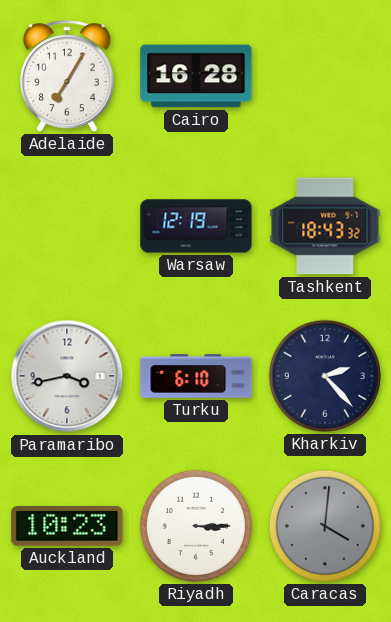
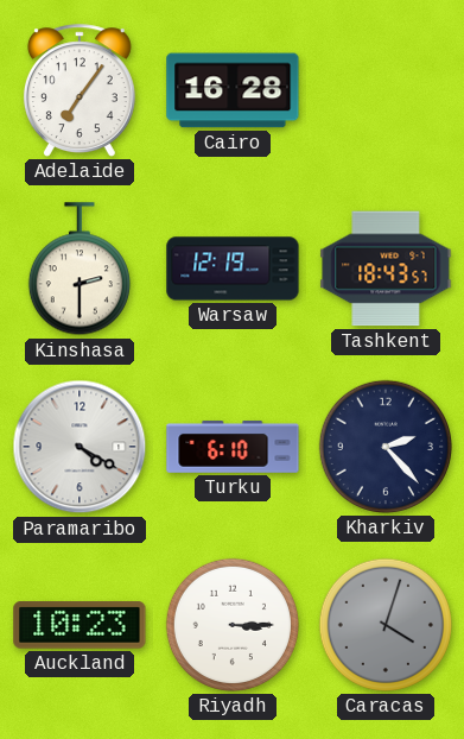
Adelaide: 7:05 -> 7:06 (80, 90)
Kinshasa: none -> 2:30 (80, 270)
Tashkent: 18:43:32 -> 18:43:57 (386, 269)
Paramaribo: 3:43 -> 4:20 (80, 447)
Caracas: 4:01 -> 4:03 (386, 625)
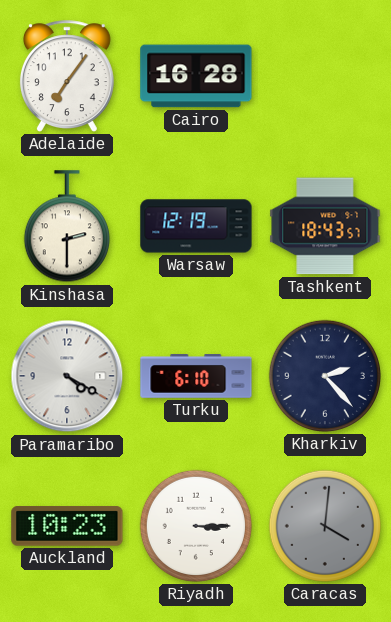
Caracas: 4:03 -> 4:01 (325, 526)
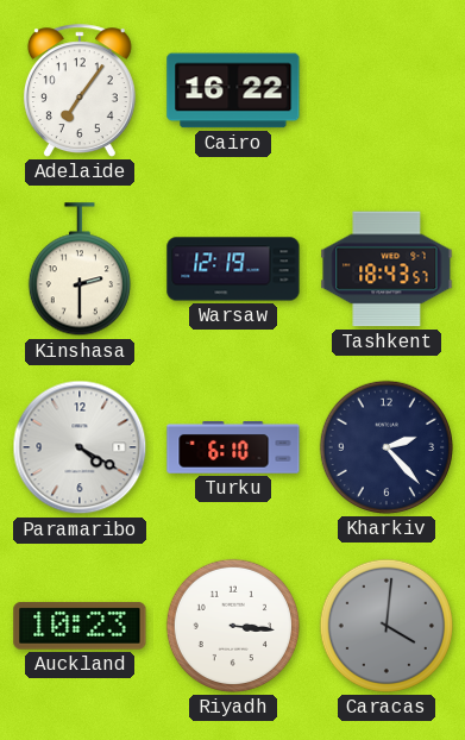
Cairo: 16:28 -> 16:22 (233, 90)
Riyadh: 3:15 -> 3:16 (233, 626)
